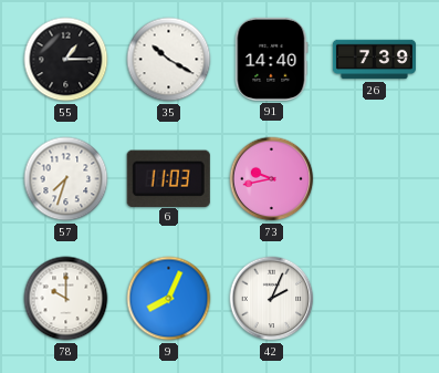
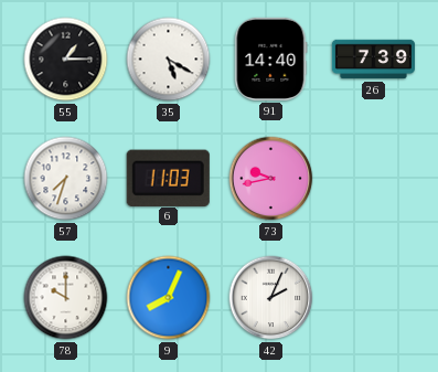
35: 10:20 -> 5:20 (169, 60)
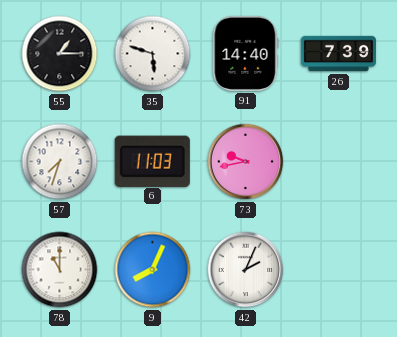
35: 5:20 -> 5:48 (153, 54)
78: 10:00 -> 11:00 (60, 270)
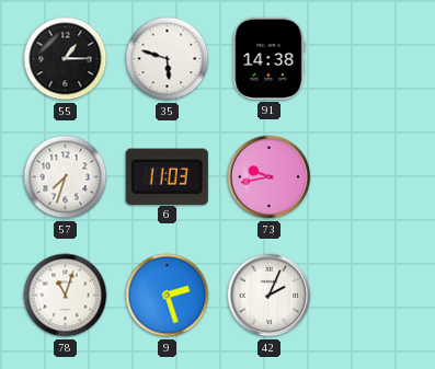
91: 14:40 -> 14:38 (270, 58)
26: 7:39 -> none (338, 54)
78: 11:00 -> 11:03 (66, 296)
9: 8:04 -> 2:27 (168, 296)
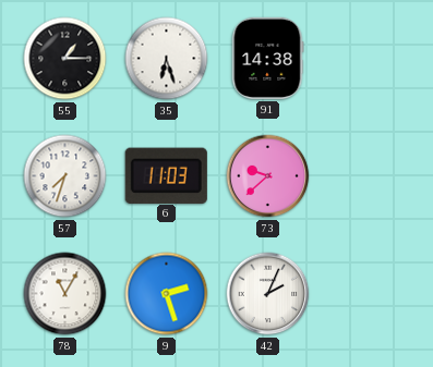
35: 5:48 -> 6:27 (167, 59)
73: 9:43 -> 9:38 (268, 176)
78: 11:03 -> 11:05 (65, 294)
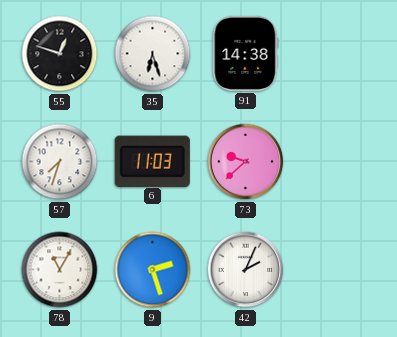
55: 1:15 -> 12:48 (60, 54)
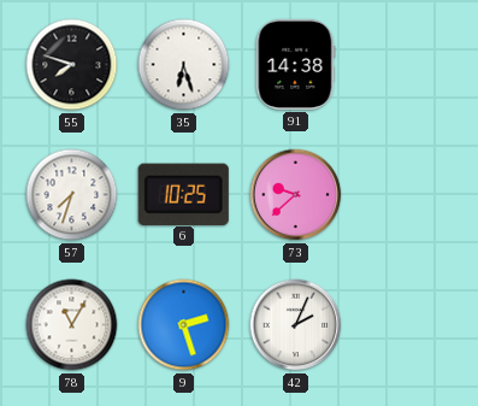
55: 12:48 -> 7:48 (72, 65)
6: 11:03 -> 10:25 (183, 194)
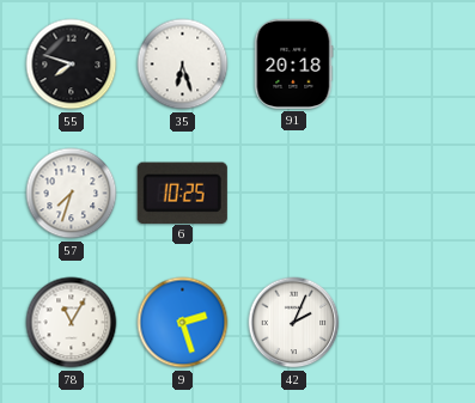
91: 14:38 -> 20:18 (294, 63)
73: 9:38 -> none (296, 195)
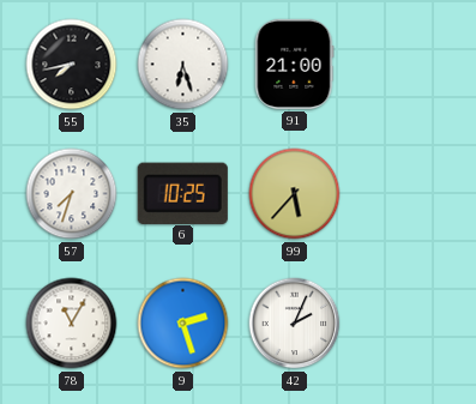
55: 7:48 -> 7:43 (72, 65)
91: 20:18 -> 21:00 (295, 64)
99: none -> 5:37 (295, 194)
